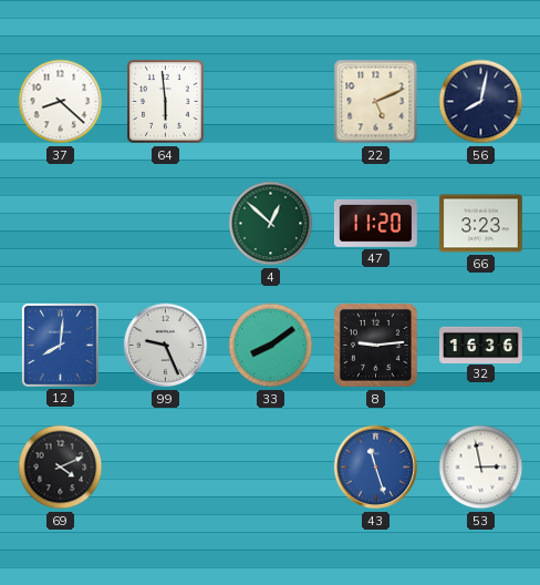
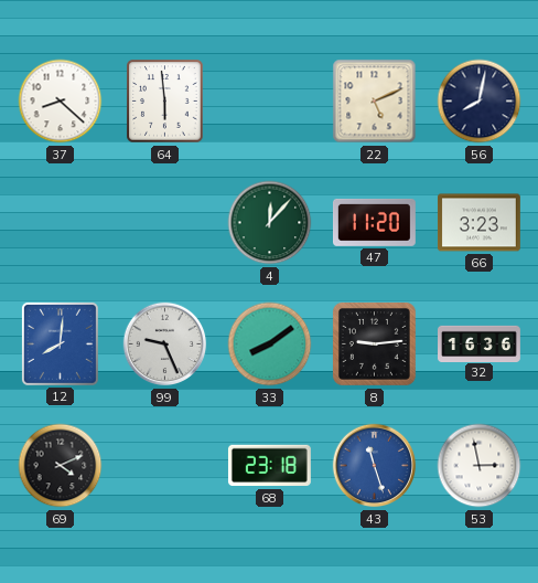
4: 12:52 -> 12:07 (270, 223)
68: none -> 23:18 (269, 466)
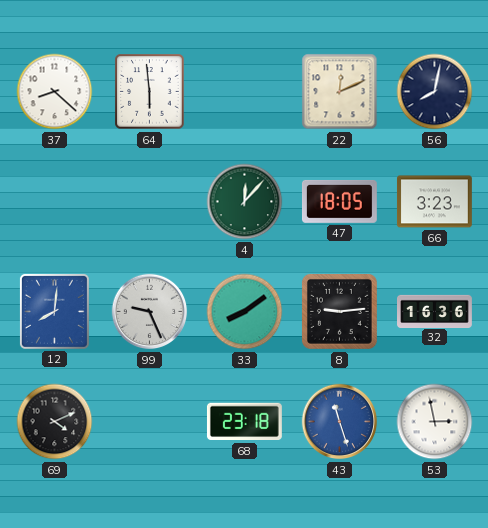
22: 5:11 -> 12:11 (340, 92)
47: 11:20 -> 18:05 (339, 201)
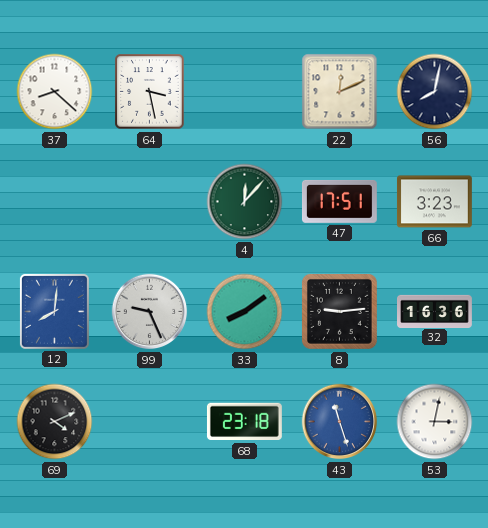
64: 5:59 -> 3:28 (150, 92)
47: 18:05 -> 17:51 (339, 201)
53: 2:58 -> 3:02 (435, 422)
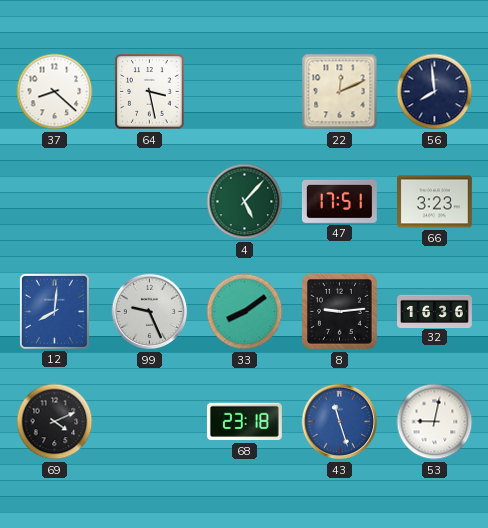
56: 8:02 -> 7:59 (435, 92)
4: 12:07 -> 5:07 (245, 202)
53: 3:02 -> 9:02 (435, 422)
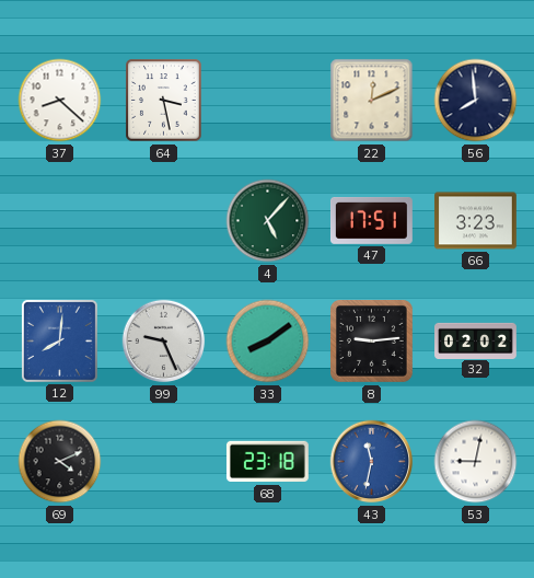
32: 16:36 -> 02:02 (476, 340)
43: 11:27 -> 11:32 (372, 462)
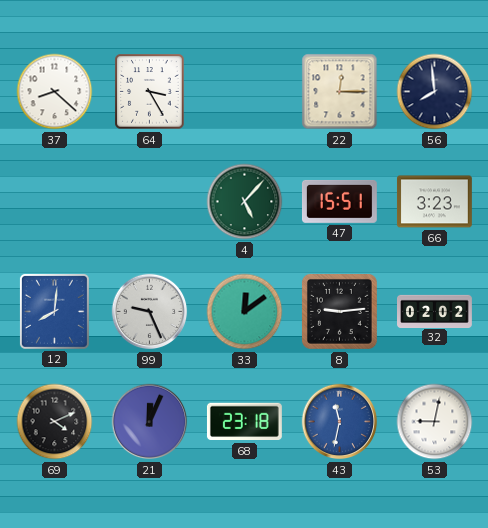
64: 3:28 -> 3:25 (150, 92)
22: 12:11 -> 12:15 (340, 92)
47: 17:51 -> 15:51 (339, 201)
33: 8:09 -> 12:09 (245, 312)
21: none -> 12:04 (150, 422)
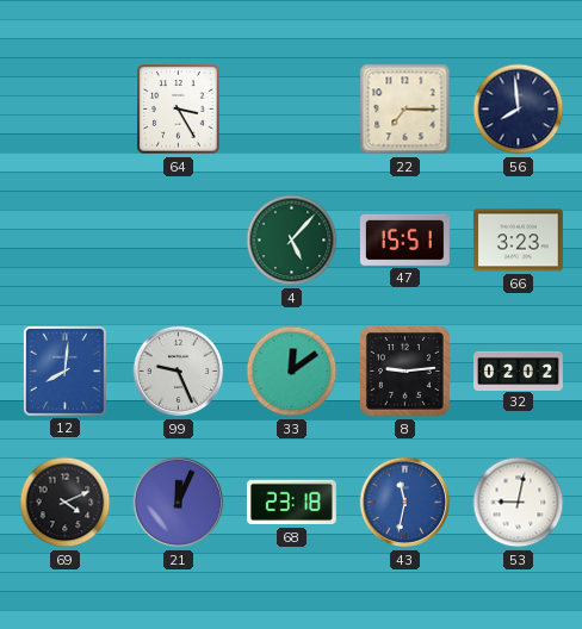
37: 8:22 -> none (55, 92)
22: 12:15 -> 7:15 (405, 110)
